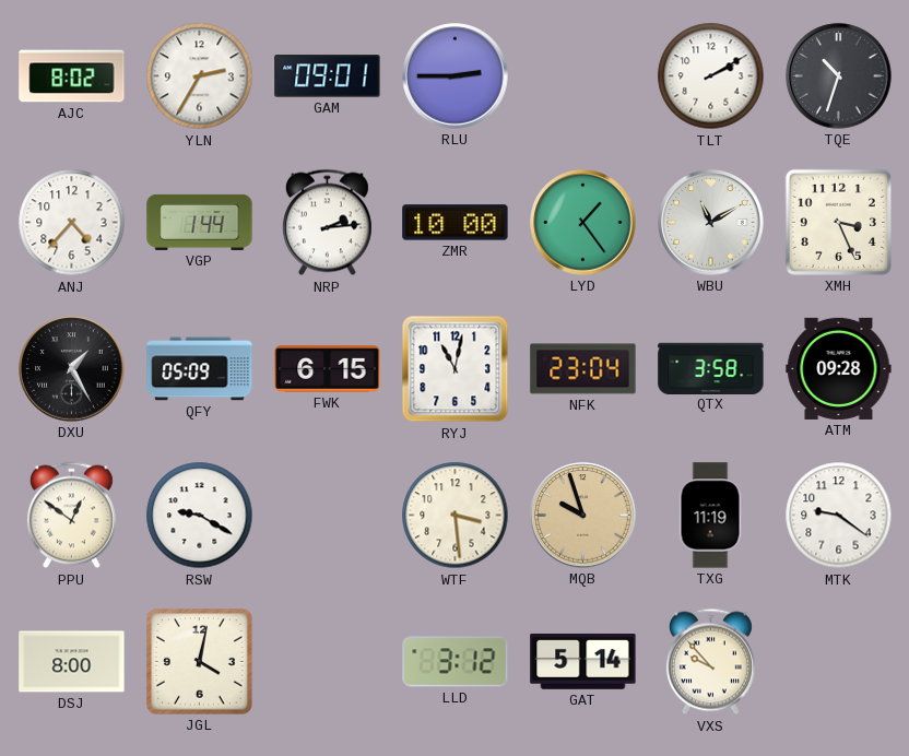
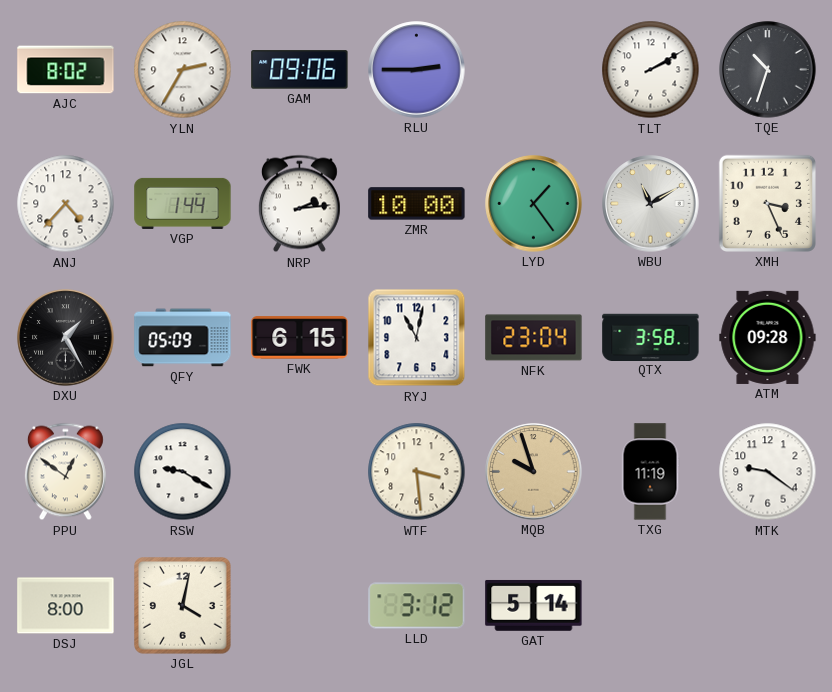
GAM: 09:01 -> 09:06 (300, 70)
VXS: 9:53 -> none (710, 662)
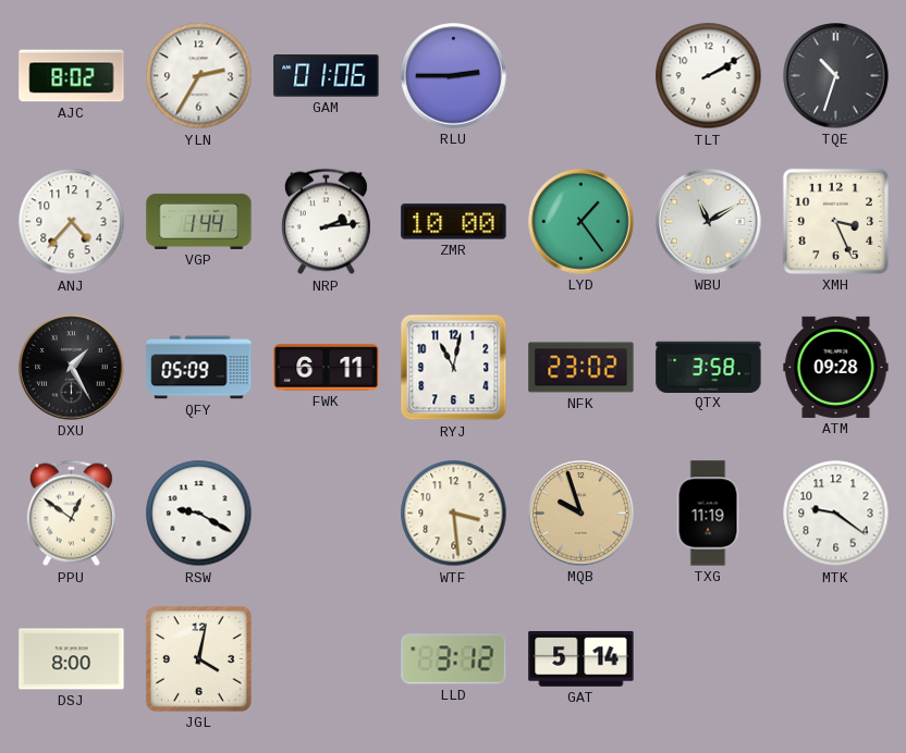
GAM: 09:06 -> 01:06 (327, 76)
FWK: 6:15 -> 6:11 (327, 368)
NFK: 23:04 -> 23:02 (581, 368)
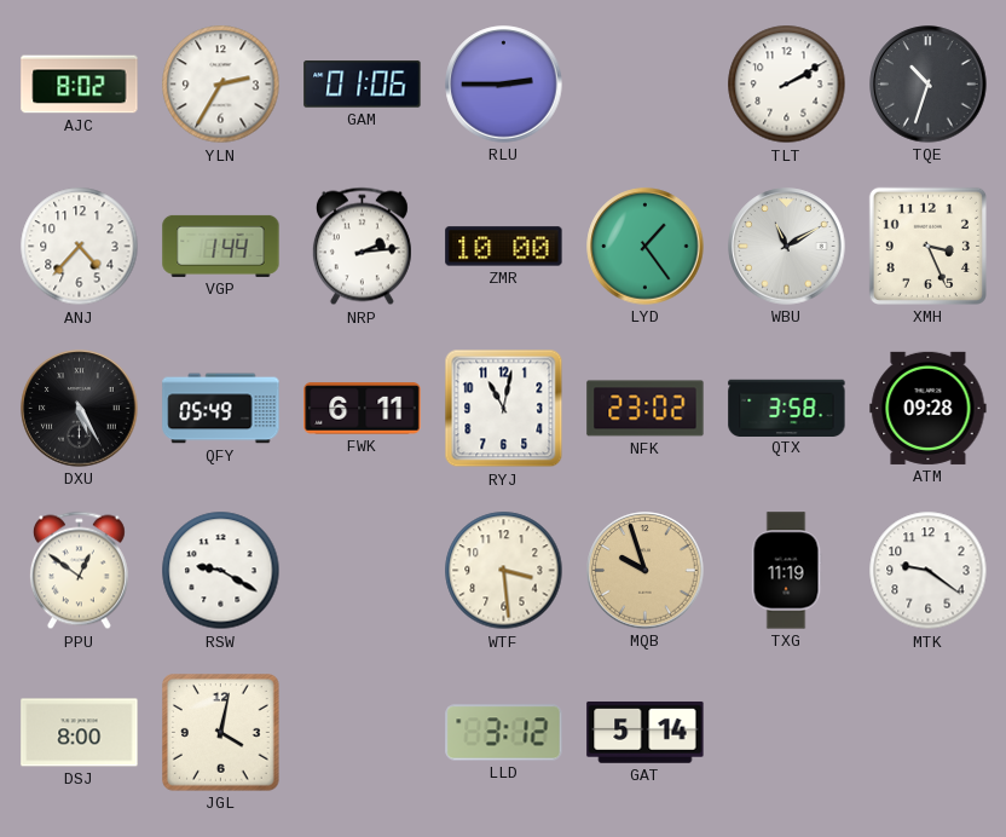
DXU: 1:25 -> 5:25 (80, 409)
QFY: 05:09 -> 05:49 (221, 409)
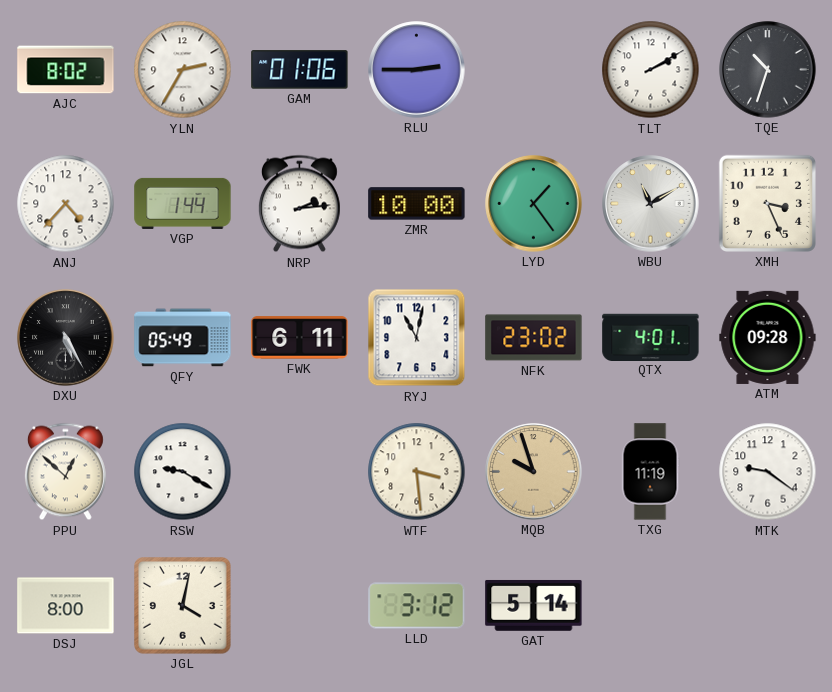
QTX: 3:58 -> 4:01 (651, 337)
PPU: 12:51 -> 12:52 (65, 472)
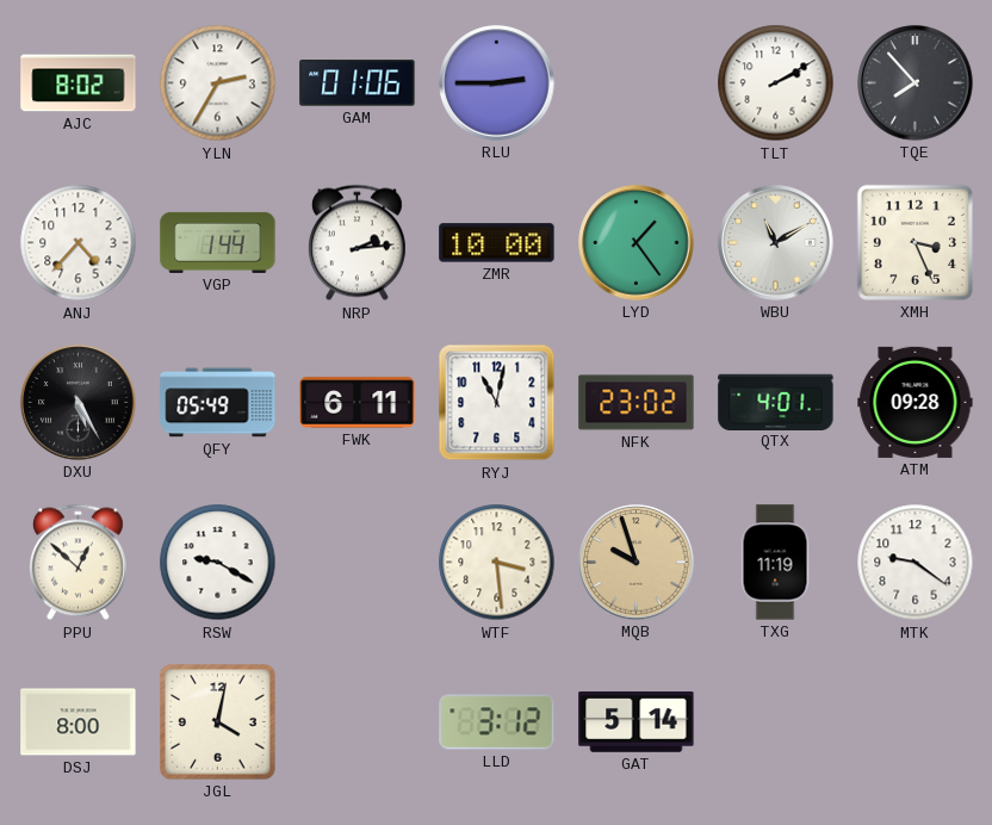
TQE: 10:33 -> 7:53 (916, 83)
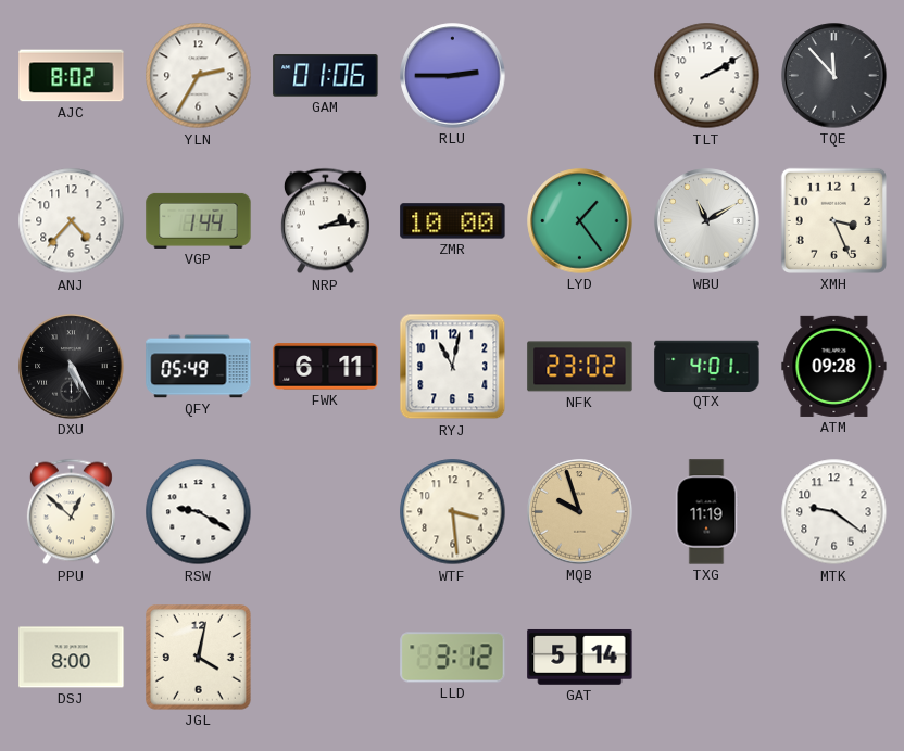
TQE: 7:53 -> 11:53 (834, 76)
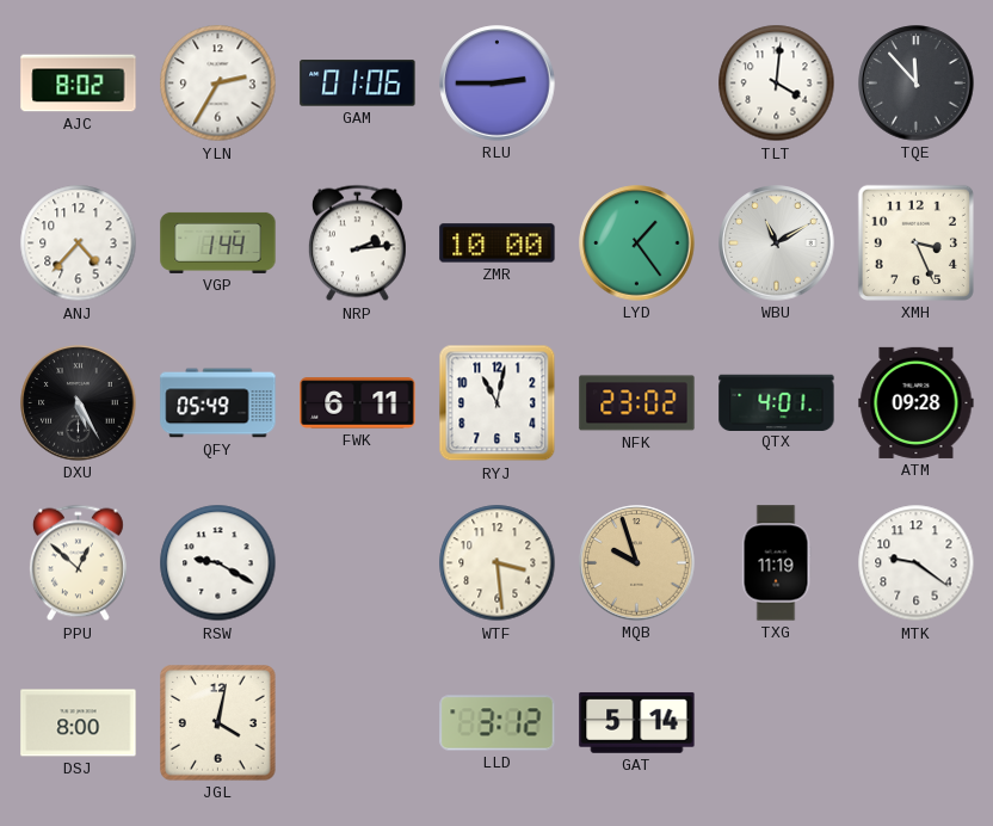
TLT: 2:10 -> 4:01 (777, 84)
